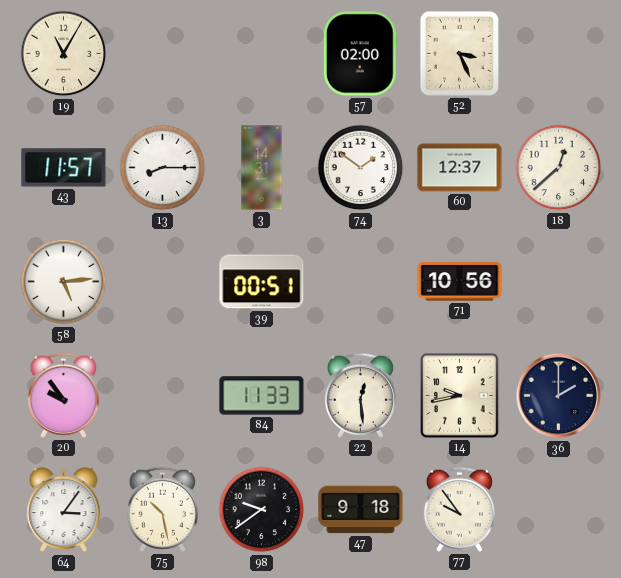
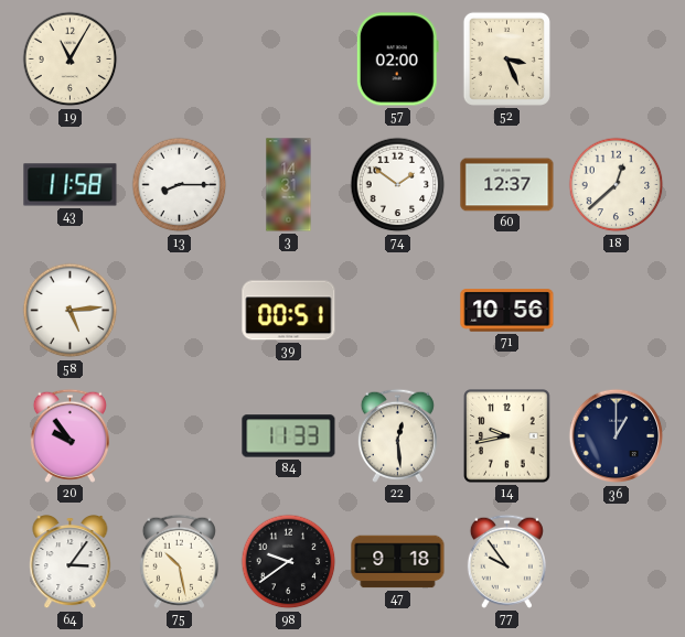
43: 11:57 -> 11:58 (71, 185)
36: 2:00 -> 1:00 (617, 436)
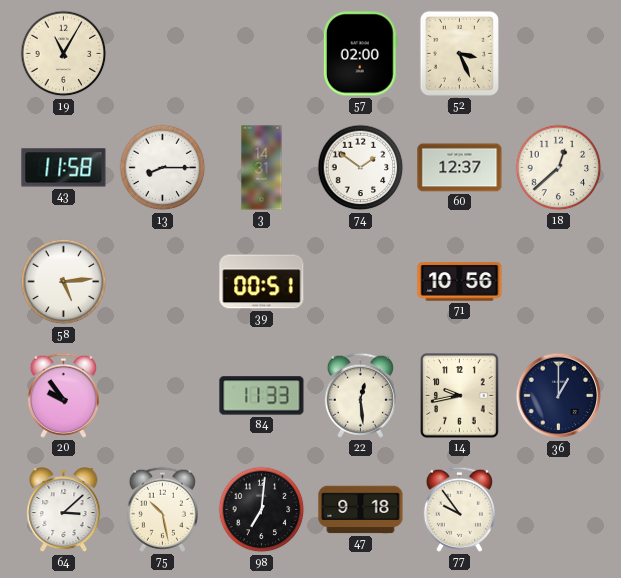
64: 3:06 -> 3:08 (64, 511)
98: 9:39 -> 7:01 (262, 510)
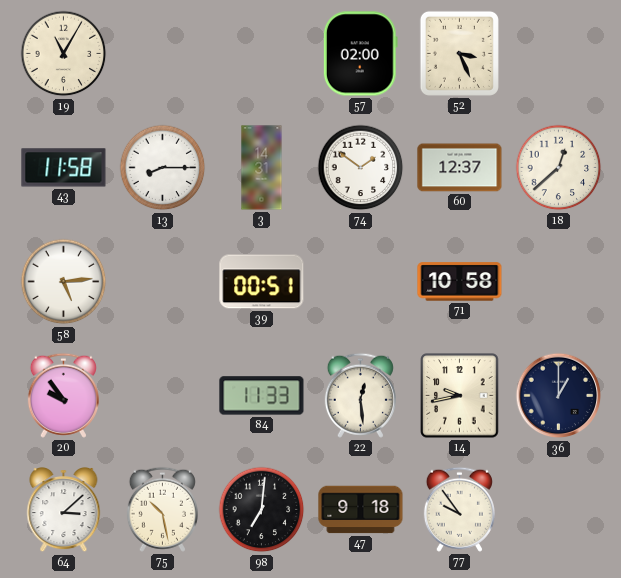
71: 10:56 -> 10:58 (460, 282)
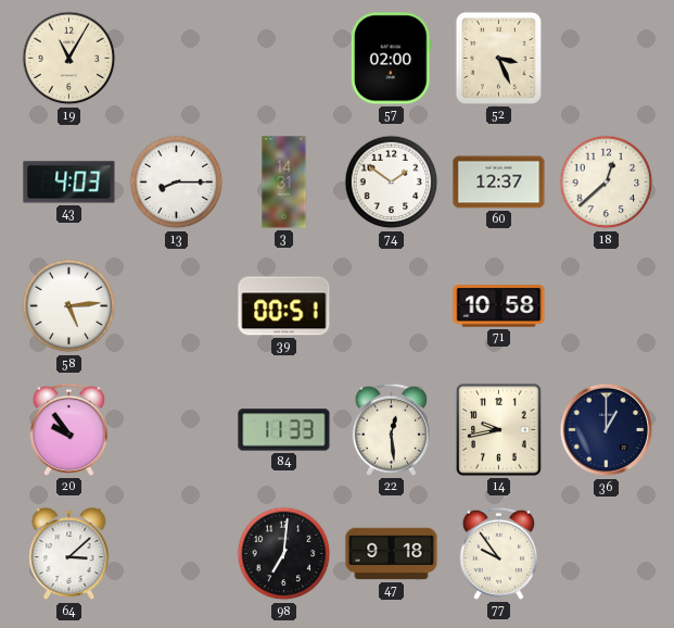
43: 11:58 -> 4:03 (69, 183)
75: 10:28 -> none (162, 509)
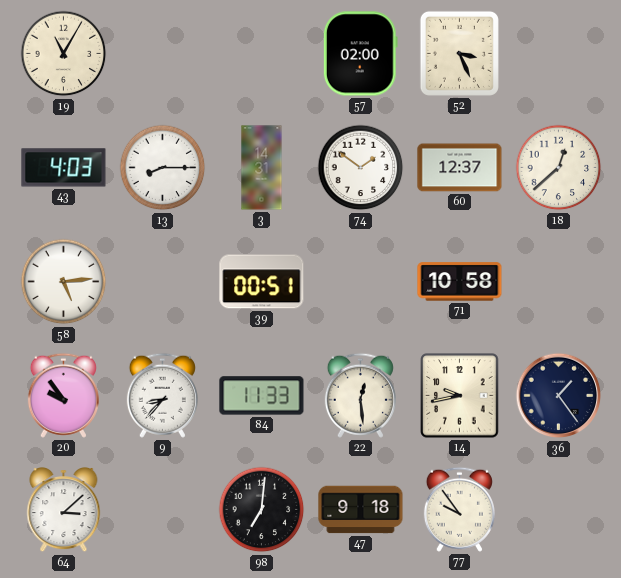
9: none -> 8:37 (162, 395)
36: 1:00 -> 1:24 (559, 396)
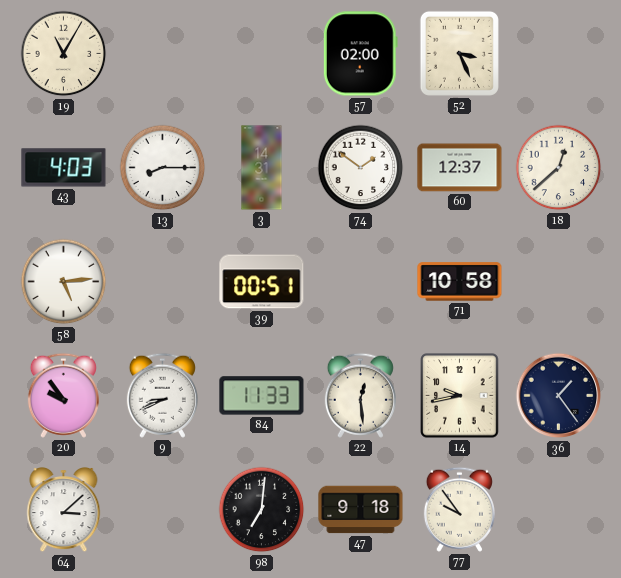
9: 8:37 -> 8:41 (162, 395)
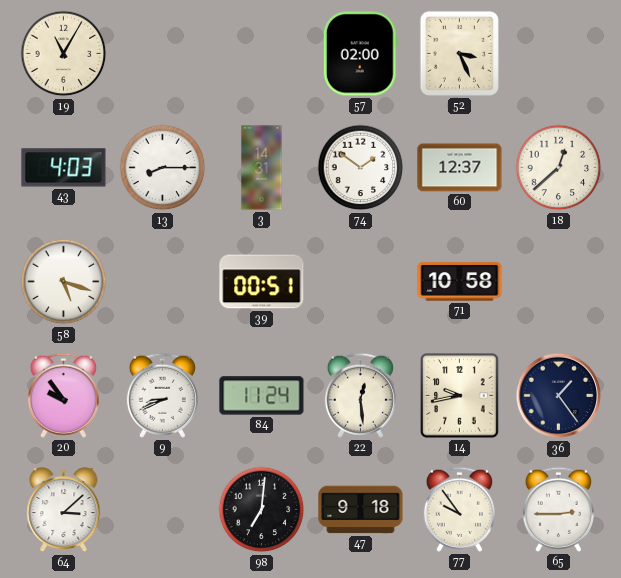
58: 5:14 -> 5:18 (64, 282)
84: 11:33 -> 11:24 (262, 396)
65: none -> 2:45 (558, 509)
